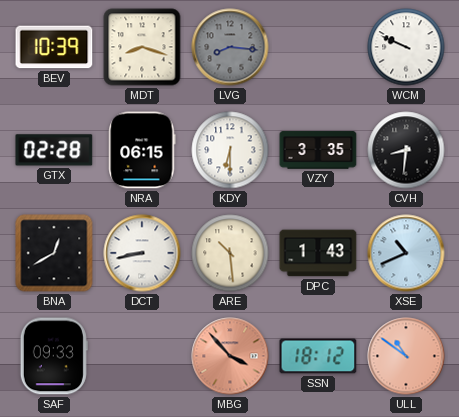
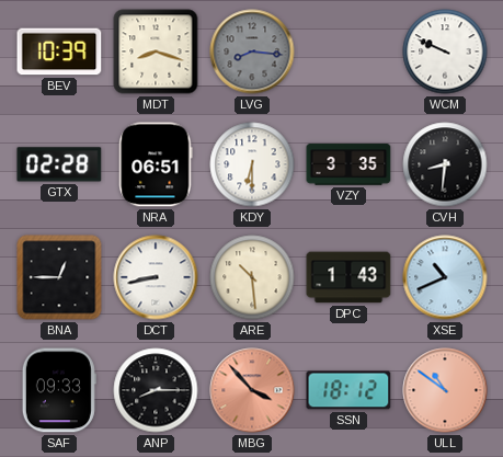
NRA: 06:15 -> 06:51 (156, 164)
BNA: 12:40 -> 12:45 (59, 277)
ANP: none -> 8:15 (156, 390)
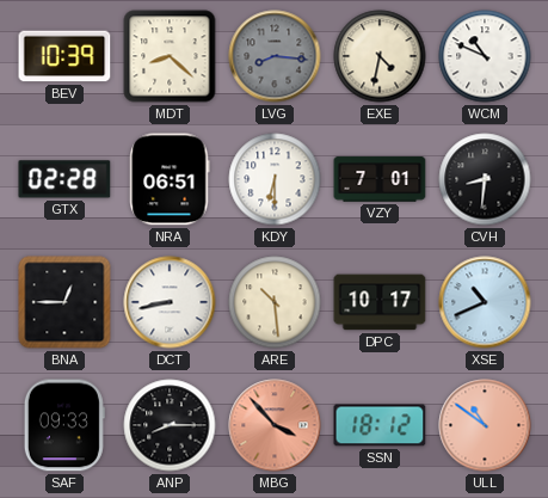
MDT: 8:18 -> 8:22 (170, 56)
EXE: none -> 4:32 (380, 56)
WCM: 9:49 -> 10:49 (485, 56)
VZY: 3:35 -> 7:01 (380, 179)
DPC: 1:43 -> 10:17 (380, 302)
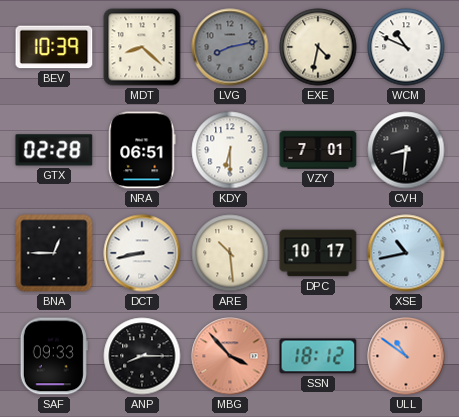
LVG: 8:16 -> 8:13 (230, 47)
XSE: 10:41 -> 10:43 (406, 253)
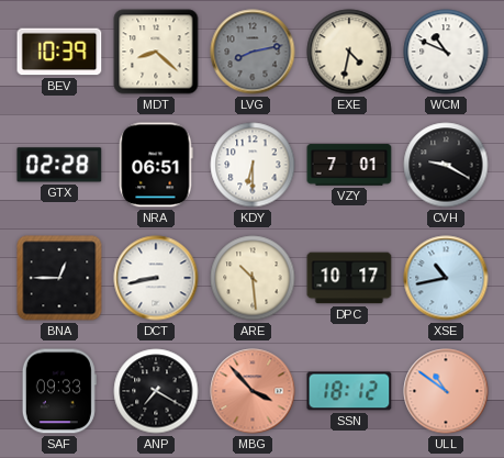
CVH: 8:31 -> 9:20 (446, 165)
ANP: 8:15 -> 7:20 (156, 391)
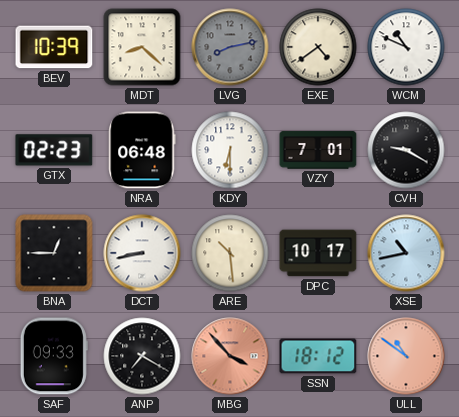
EXE: 4:32 -> 4:39 (318, 47)
GTX: 02:28 -> 02:23 (54, 150)
NRA: 06:51 -> 06:48 (142, 150)
